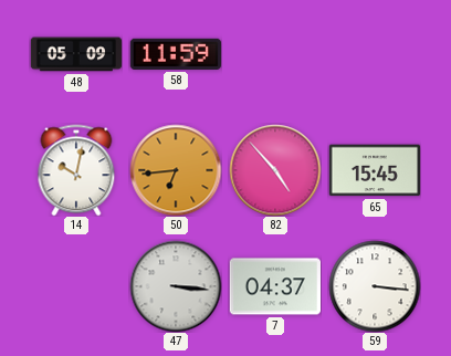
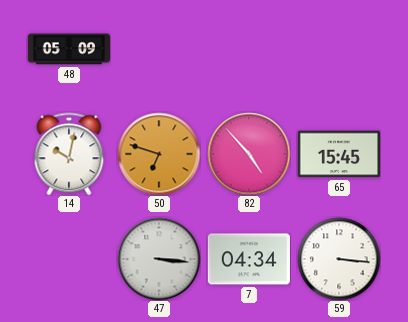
58: 11:59 -> none (176, 54)
50: 6:44 -> 6:48 (159, 154)
7: 04:37 -> 04:34 (248, 259)
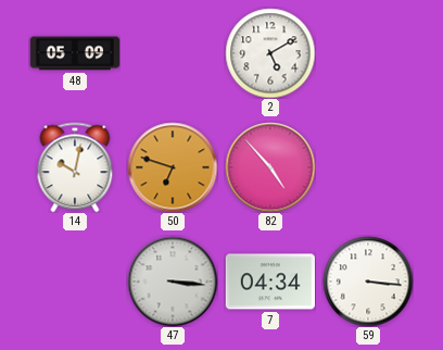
2: none -> 5:10 (270, 53)
65: 15:45 -> none (338, 154)
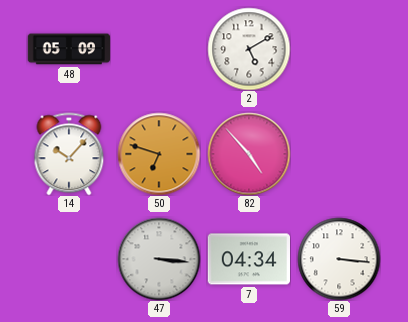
14: 10:02 -> 10:07 (69, 154)
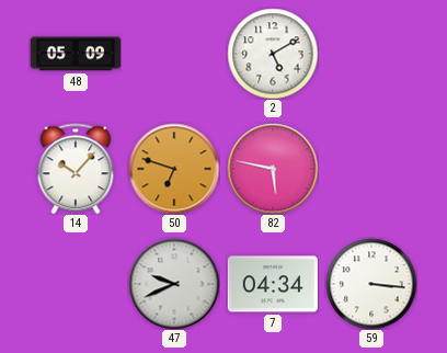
82: 4:53 -> 5:47 (273, 169)
47: 3:16 -> 9:41 (174, 284)
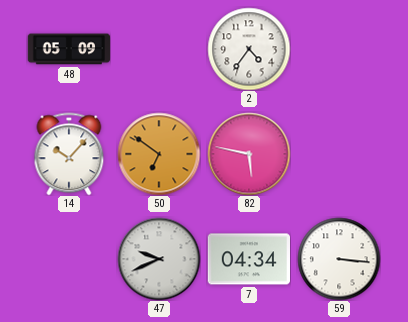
2: 5:10 -> 4:36 (249, 49)
50: 6:48 -> 6:51 (159, 154)
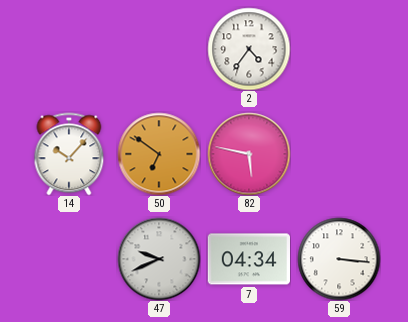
48: 05:09 -> none (68, 49)
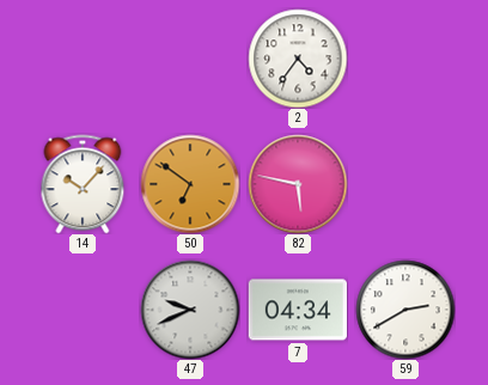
59: 3:16 -> 2:40 (405, 310)
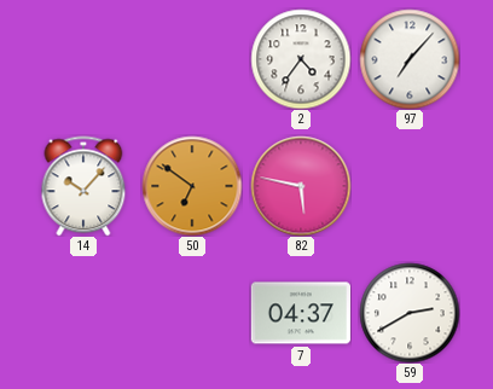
97: none -> 7:07 (410, 59)
47: 9:41 -> none (190, 310)
7: 04:34 -> 04:37 (300, 313)
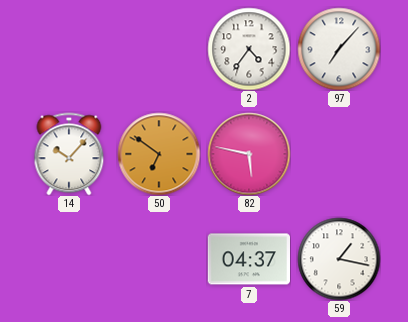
59: 2:40 -> 1:17 (339, 259)
